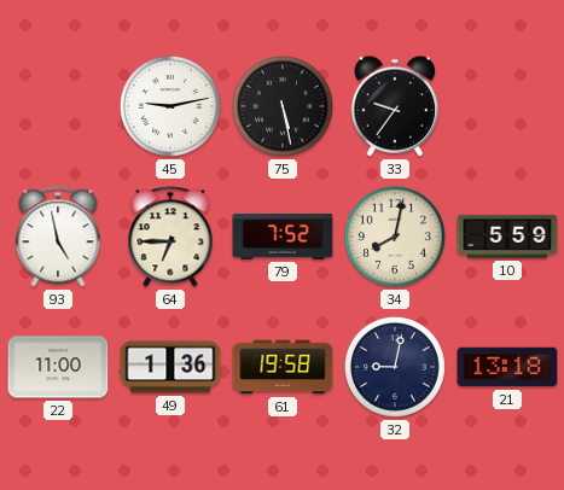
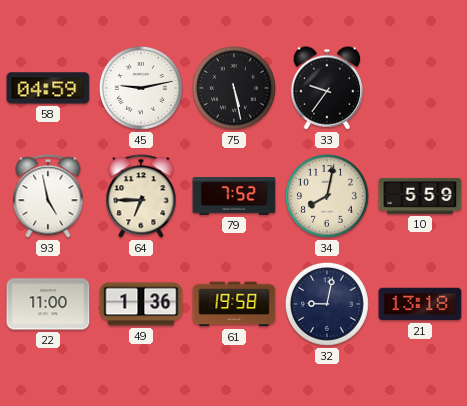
58: none -> 04:59 (48, 88)
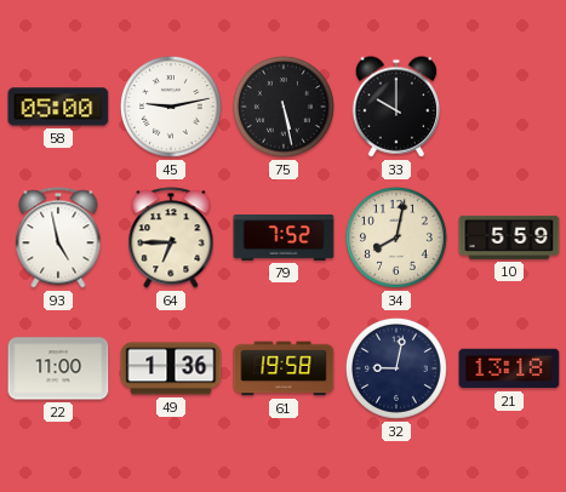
58: 04:59 -> 05:00 (58, 107)
33: 9:36 -> 10:00 (395, 107)
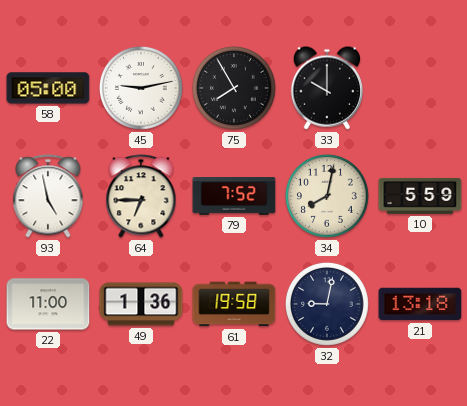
75: 5:28 -> 7:55 (234, 88)
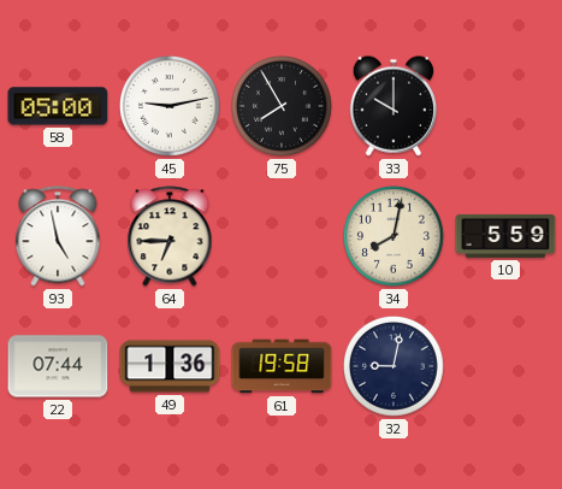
79: 7:52 -> none (234, 197)
22: 11:00 -> 07:44 (58, 366)
21: 13:18 -> none (420, 304)
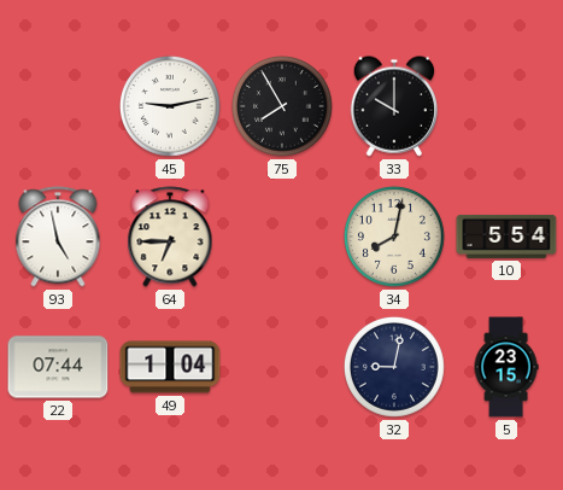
58: 05:00 -> none (58, 106)
10: 5:59 -> 5:54 (506, 237)
49: 1:36 -> 1:04 (170, 367)
61: 19:58 -> none (282, 366)
5: none -> 23:15 (506, 367)
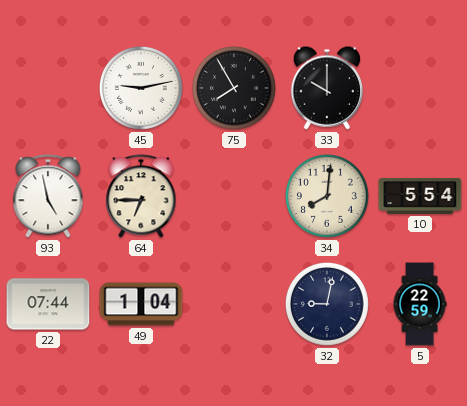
34: 8:02 -> 8:01 (327, 196)
5: 23:15 -> 22:59 (420, 304)
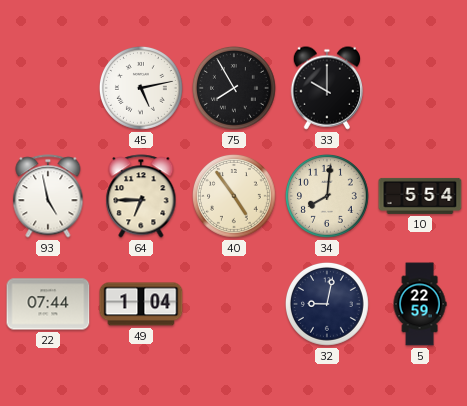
45: 9:13 -> 5:13 (141, 88)
40: none -> 4:54 (234, 196)
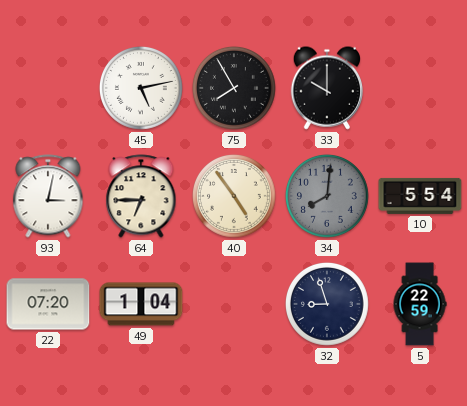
93: 4:58 -> 3:02 (48, 196)
34 dial: cream -> grey (327, 196)
22: 07:44 -> 07:20 (48, 304)
32: 9:02 -> 8:57 (327, 304)
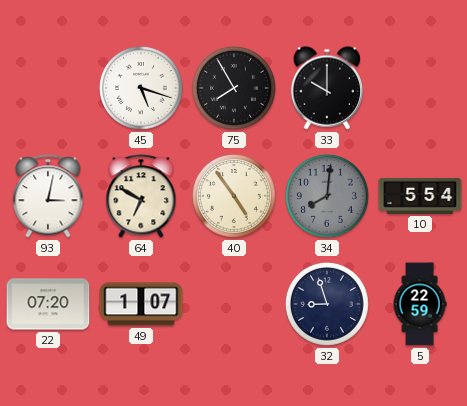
45: 5:13 -> 5:18 (141, 88)
64: 6:45 -> 6:50 (141, 196)
49: 1:04 -> 1:07 (141, 304)
